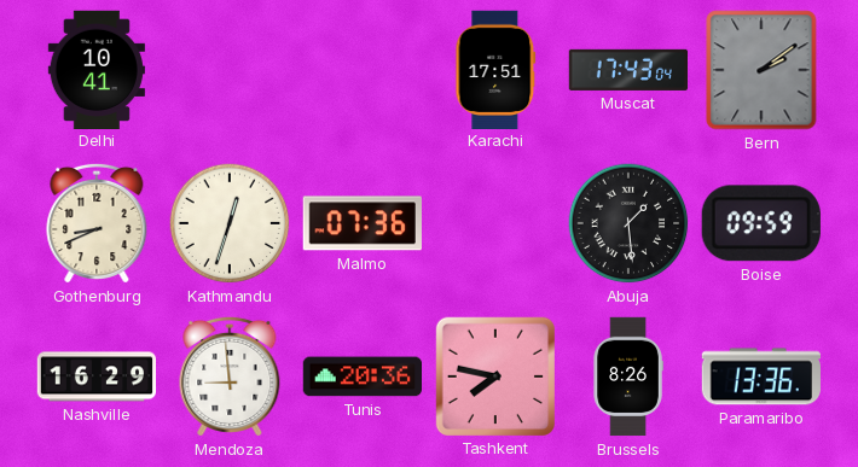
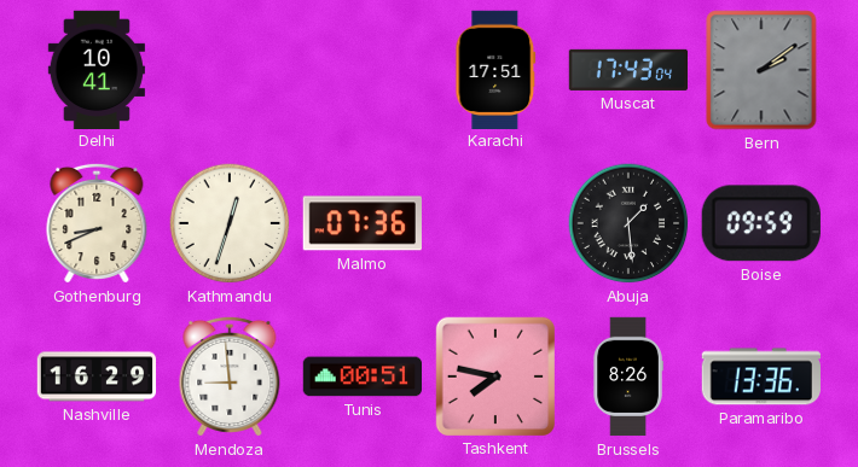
Tunis: 20:36 -> 00:51 (361, 376)
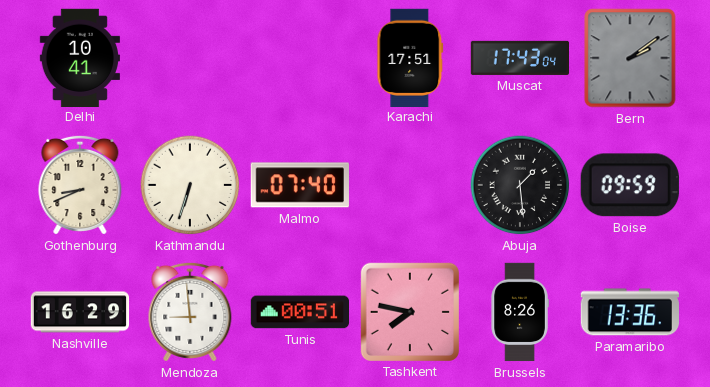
Kathmandu: 12:33 -> 6:33 (190, 185)
Malmo: 07:36 -> 07:40 (300, 185)
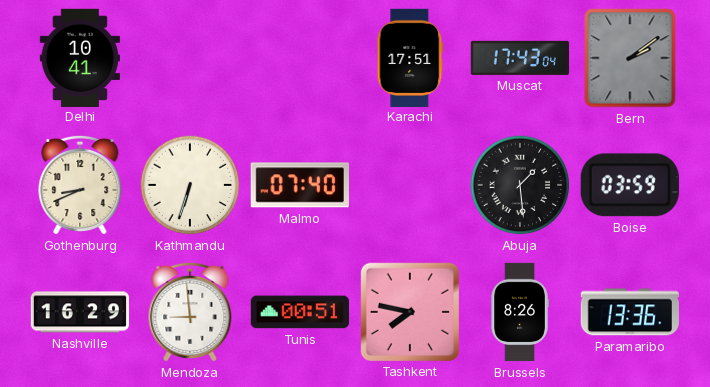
Boise: 09:59 -> 03:59 (630, 185)
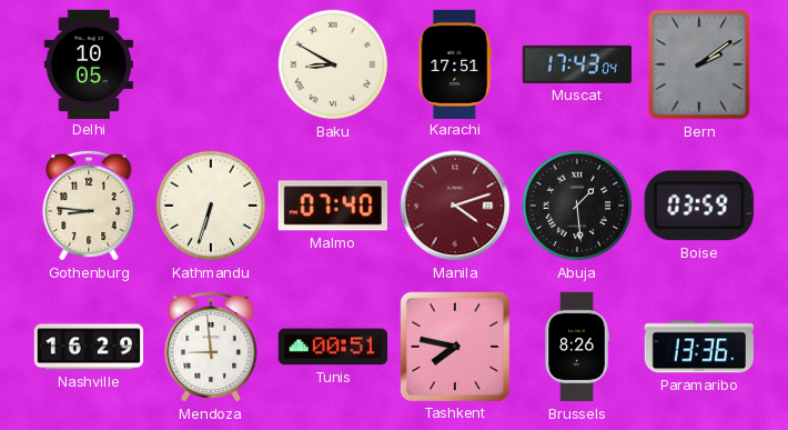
Delhi: 10:41 -> 10:05 (89, 63)
Baku: none -> 8:50 (333, 64)
Gothenburg: 8:41 -> 8:46 (89, 206)
Manila: none -> 4:12 (455, 206)
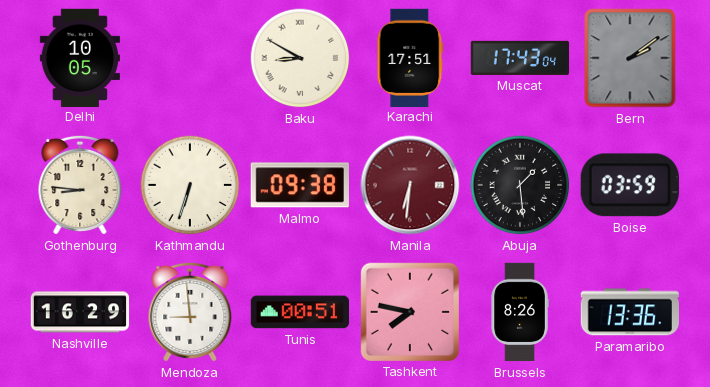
Malmo: 07:40 -> 09:38 (300, 185)
Manila: 4:12 -> 6:31 (410, 185)
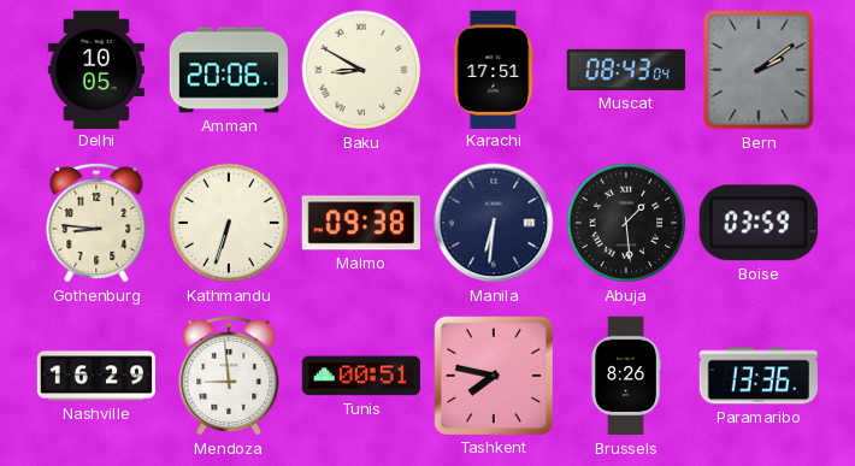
Amman: none -> 20:06 (229, 70)
Muscat: 17:43 -> 08:43 (625, 70)
Manila dial: burgundy -> navy (494, 223)
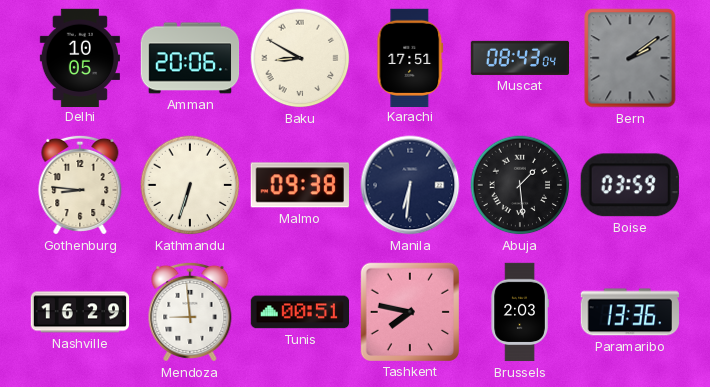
Brussels: 8:26 -> 2:03 (520, 312)
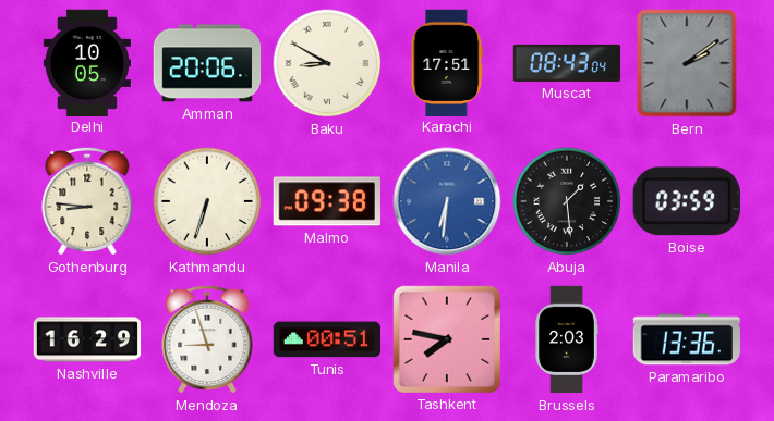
Manila dial: navy -> blue (447, 201)
Mendoza: 8:59 -> 8:57 (207, 339)
